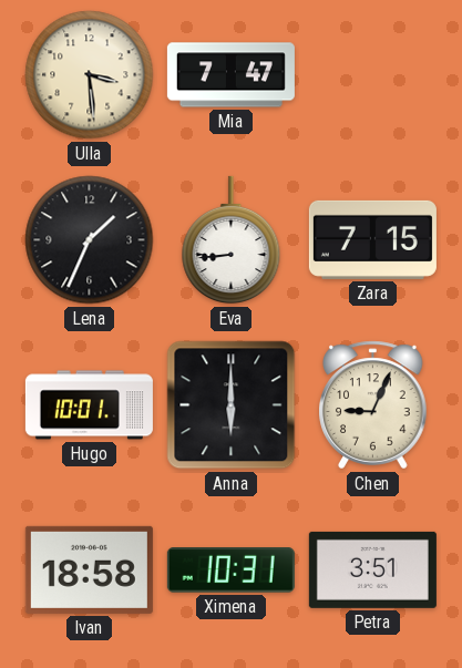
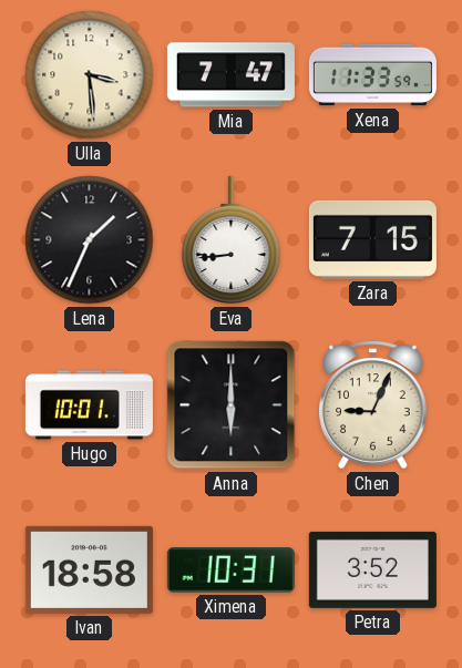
Xena: none -> 11:33 (372, 75)
Petra: 3:51 -> 3:52 (372, 569)
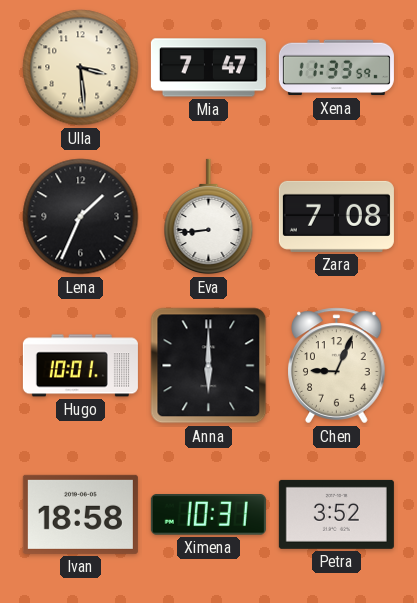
Zara: 7:15 -> 7:08 (336, 216)
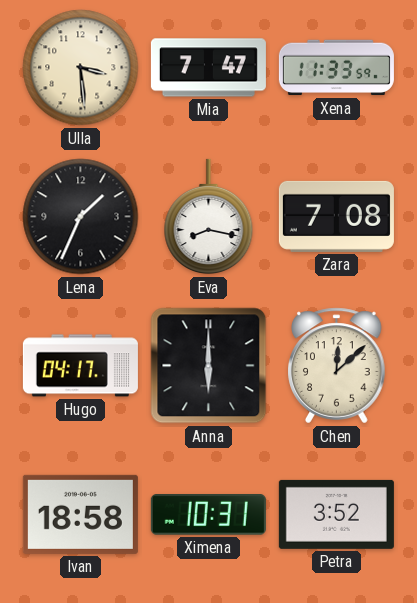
Eva: 8:44 -> 8:17 (209, 217)
Hugo: 10:01 -> 04:17 (80, 366)
Chen: 9:04 -> 12:08 (337, 366)
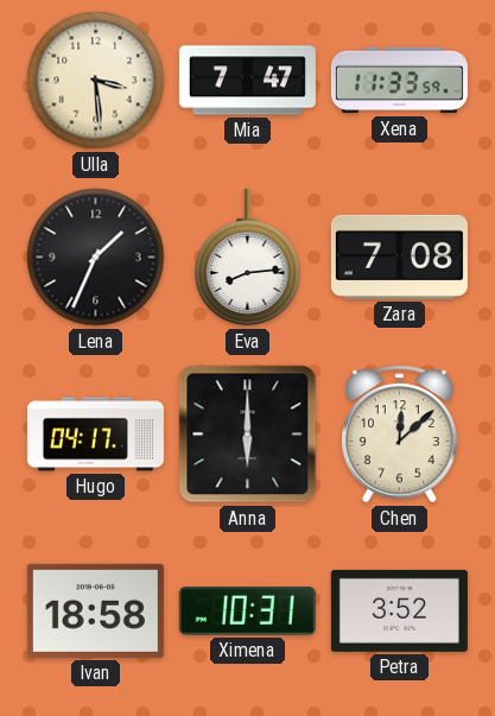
Eva: 8:17 -> 8:14 (248, 258)
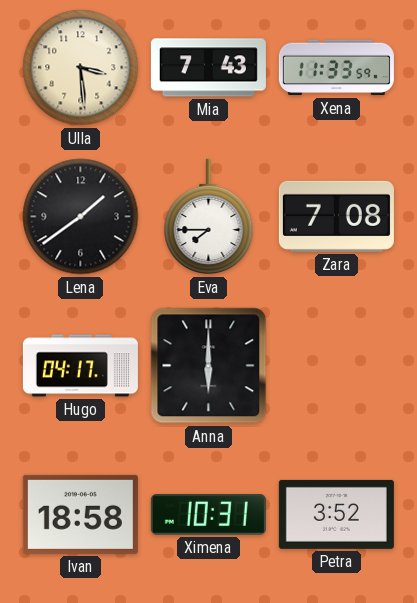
Mia: 7:47 -> 7:43 (208, 68)
Lena: 1:34 -> 1:39 (81, 217)
Eva: 8:14 -> 7:45 (209, 217)
Chen: 12:08 -> none (400, 435)
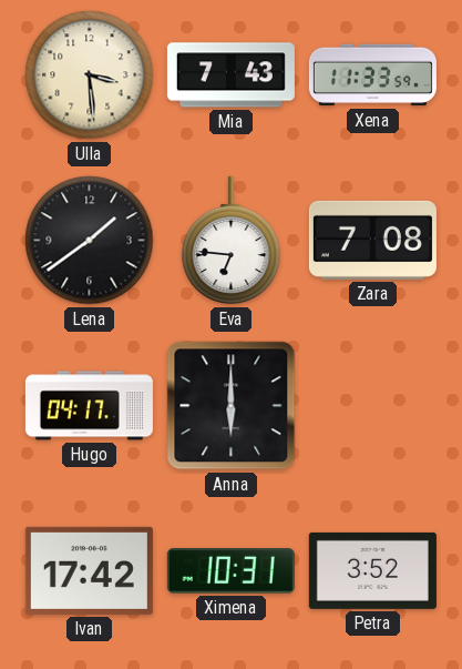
Eva: 7:45 -> 6:46 (232, 241)
Ivan: 18:58 -> 17:42 (89, 570)
